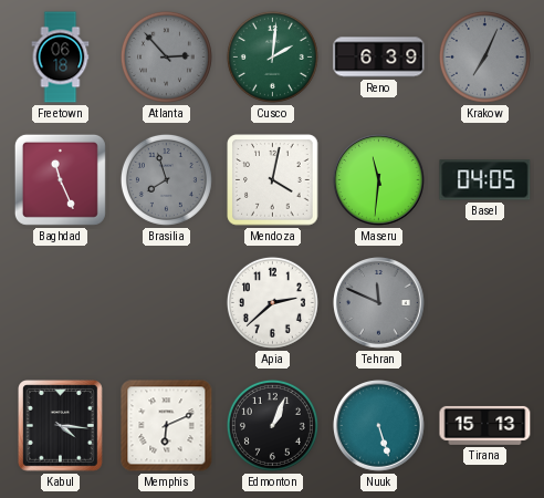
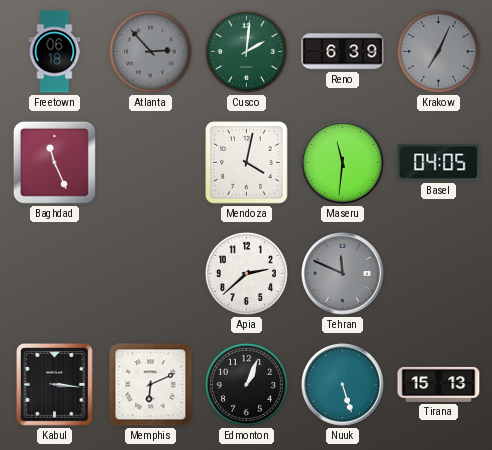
Brasilia: 7:57 -> none (166, 179)
Kabul: 4:16 -> 3:16 (55, 385)
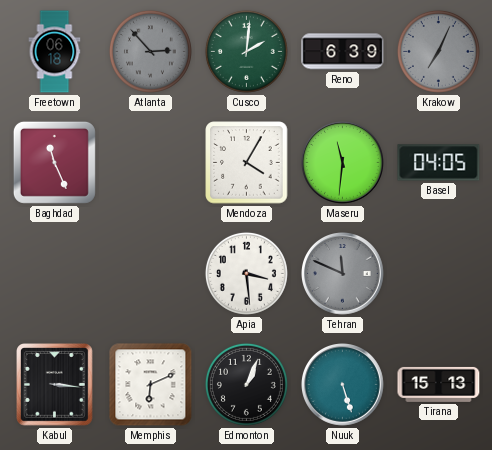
Mendoza: 4:02 -> 4:05 (247, 163)
Apia: 2:38 -> 3:29 (246, 273)
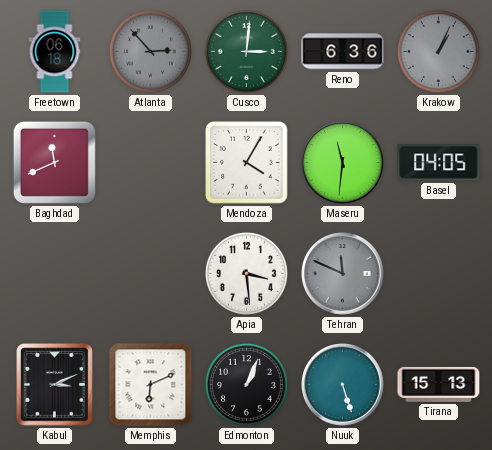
Cusco: 2:01 -> 3:01 (246, 51)
Reno: 6:39 -> 6:36 (343, 52)
Krakow: 7:04 -> 1:04 (438, 51)
Baghdad: 11:26 -> 11:41 (54, 162)
Kabul: 3:16 -> 3:11 (55, 385)
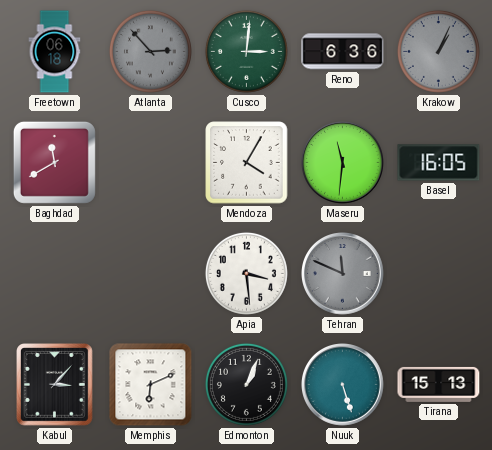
Baghdad: 11:41 -> 11:40 (54, 162)
Basel: 04:05 -> 16:05 (439, 163)
Kabul: 3:11 -> 3:07 (55, 385)
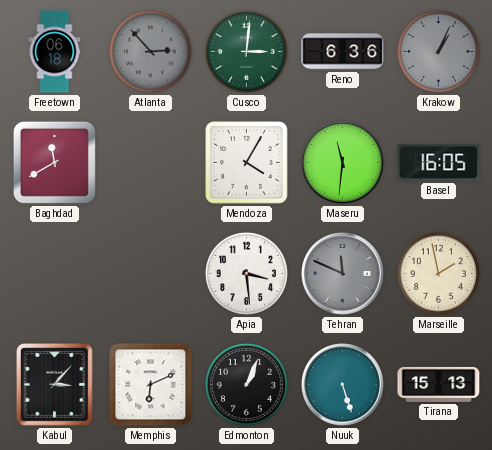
Marseille: none -> 1:58 (438, 273)
